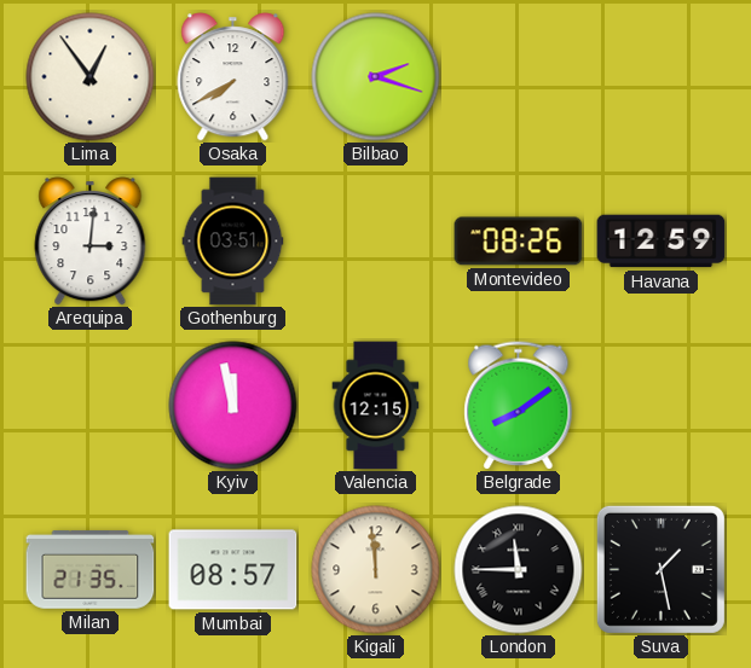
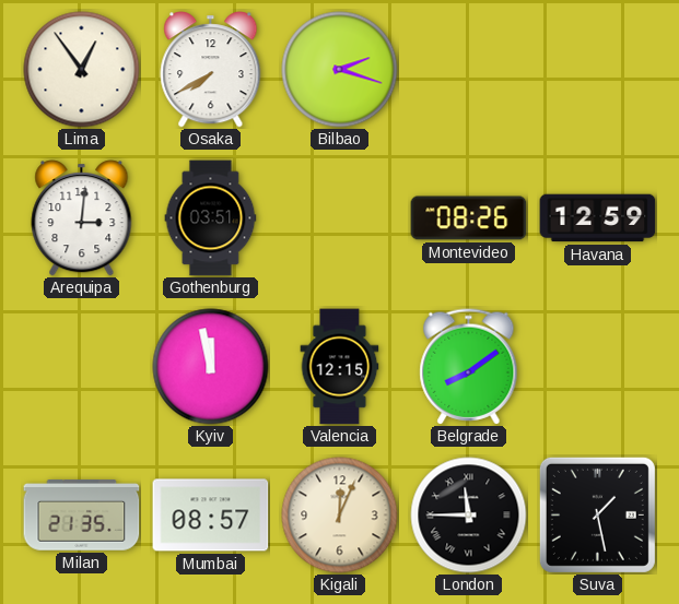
Kigali: 11:59 -> 12:04 (340, 516)
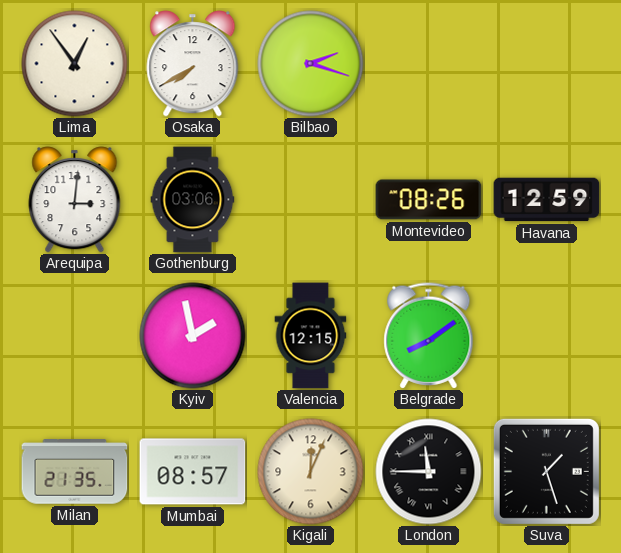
Gothenburg: 03:51 -> 03:06 (193, 200)
Kyiv: 11:58 -> 1:58 (193, 336)
Suva: 1:28 -> 1:27 (546, 471)
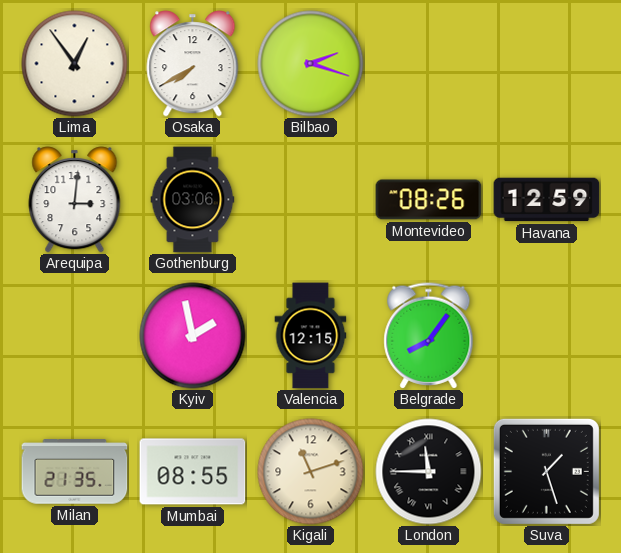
Belgrade: 8:09 -> 8:06 (429, 336)
Mumbai: 08:57 -> 08:55 (193, 472)
Kigali: 12:04 -> 11:12 (311, 472)
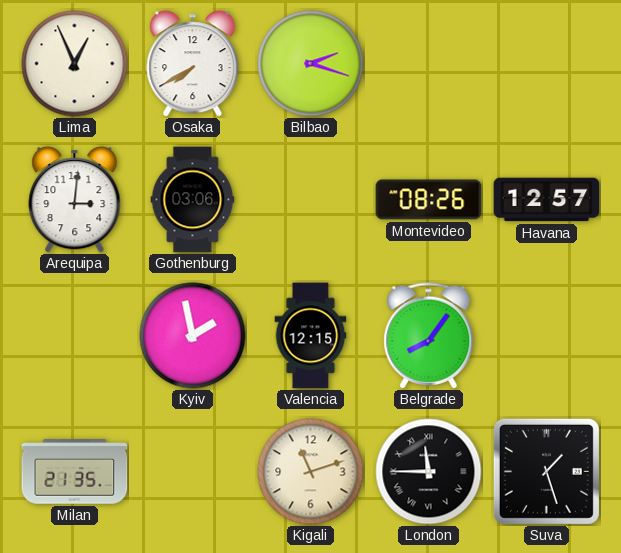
Lima: 12:54 -> 12:56 (75, 64)
Havana: 12:59 -> 12:57 (547, 200)
Mumbai: 08:55 -> none (193, 472)
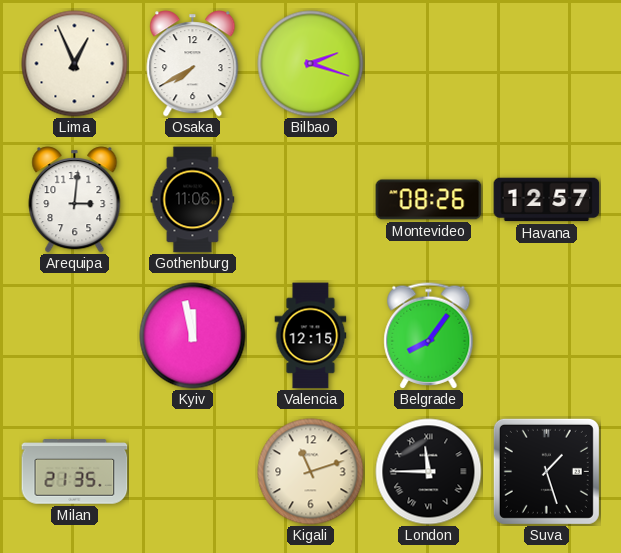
Gothenburg: 03:06 -> 11:06 (193, 200)
Kyiv: 1:58 -> 11:58 (193, 336)
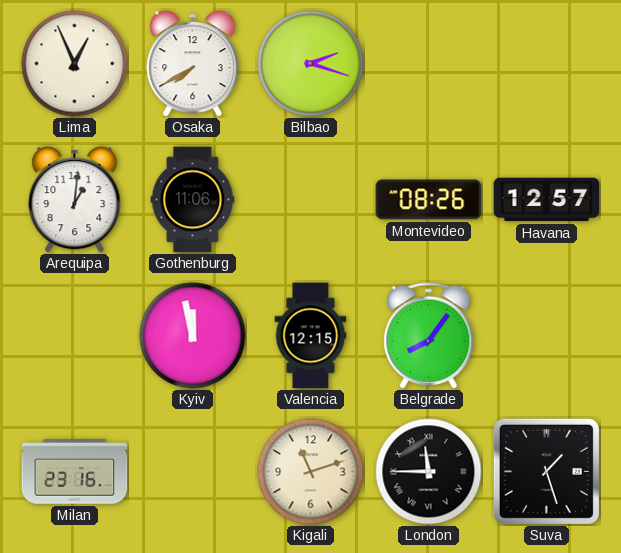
Arequipa: 3:01 -> 1:01 (75, 200)
Milan: 21:35 -> 23:16 (75, 472)
